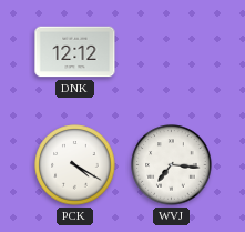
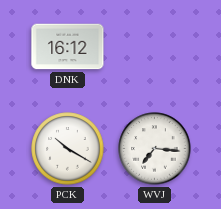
DNK: 12:12 -> 16:12 (68, 47)
PCK: 4:20 -> 10:20 (68, 149)
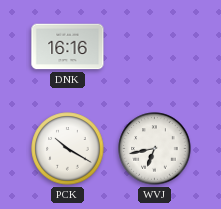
DNK: 16:12 -> 16:16 (68, 47)
WVJ: 7:16 -> 6:43 (155, 149)
